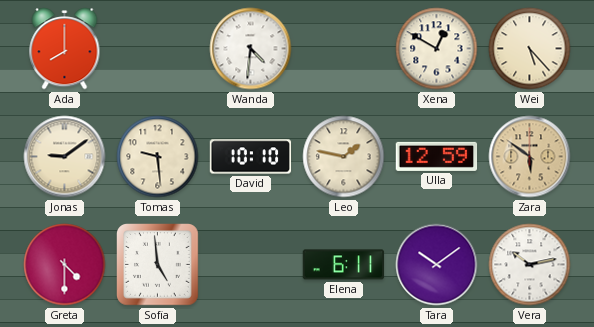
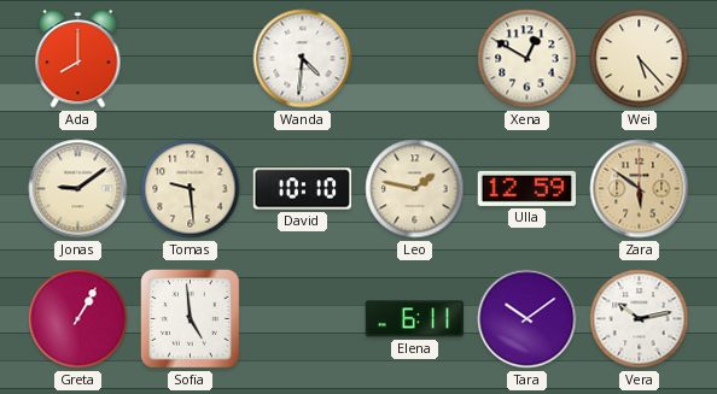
Greta: 4:30 -> 1:05 (78, 319)
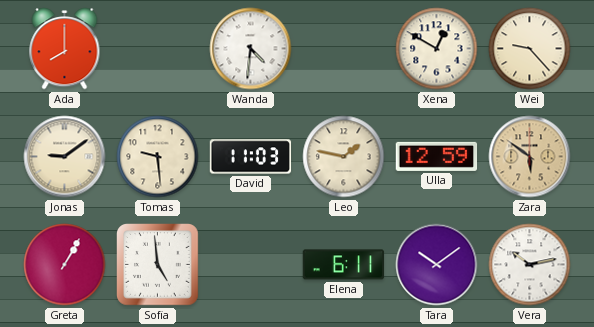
Wei: 5:23 -> 9:23 (530, 49)
David: 10:10 -> 11:03 (251, 157)
